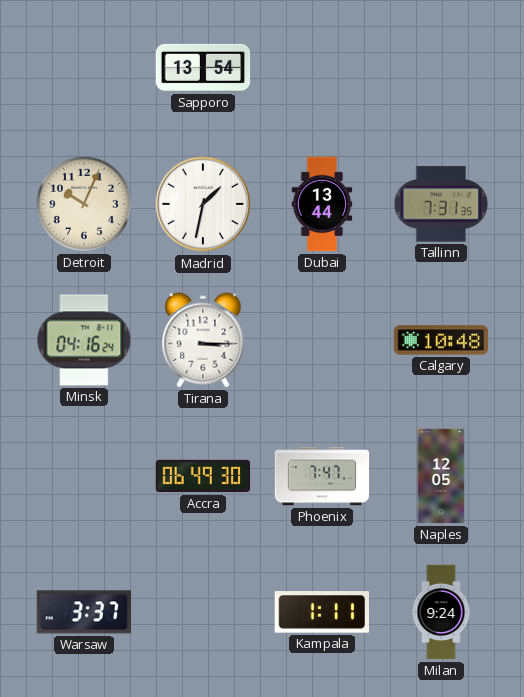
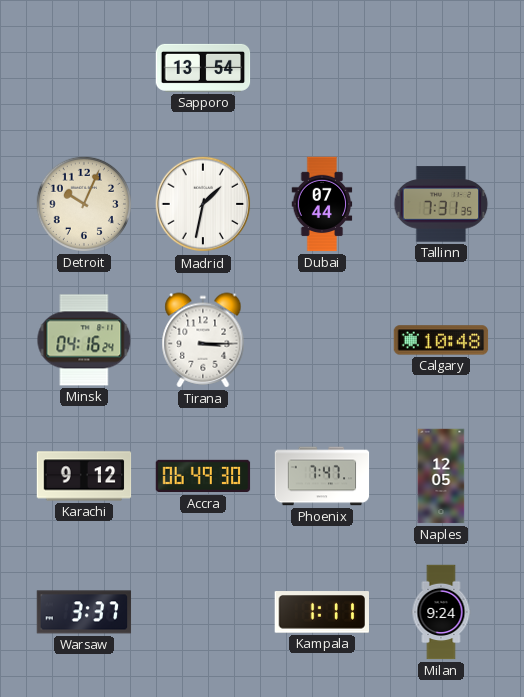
Dubai: 13:44 -> 07:44 (322, 204)
Karachi: none -> 9:12 (84, 476)
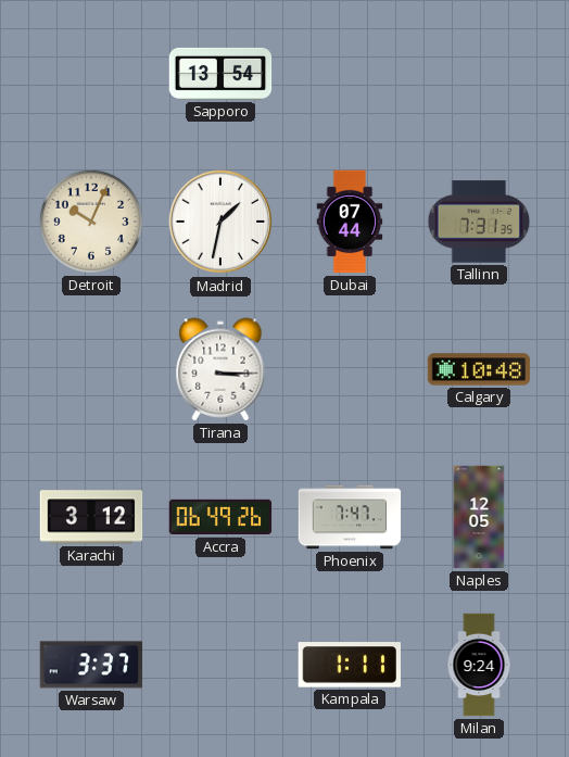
Minsk: 04:16 -> none (84, 340)
Karachi: 9:12 -> 3:12 (91, 517)
Accra: 06:49:30 -> 06:49:26 (220, 517)
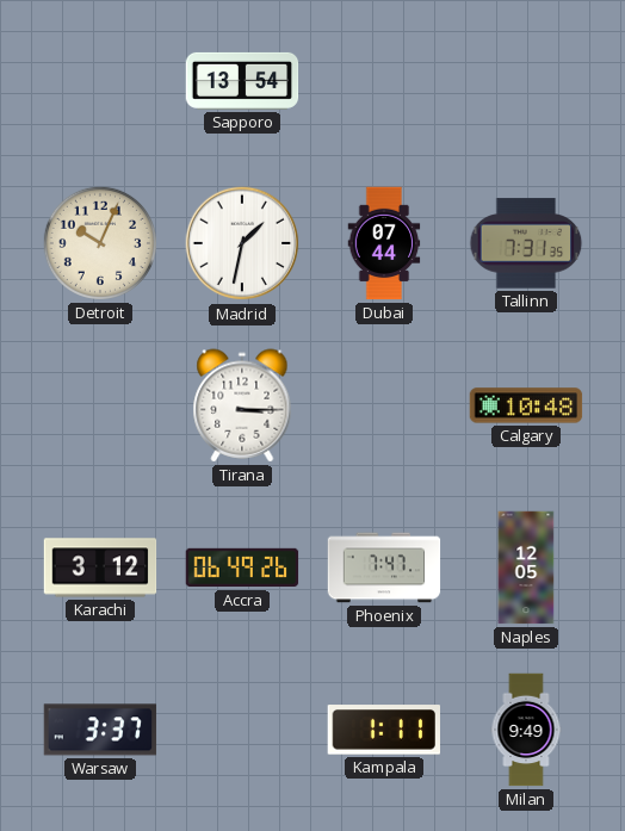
Milan: 9:24 -> 9:49 (526, 730)
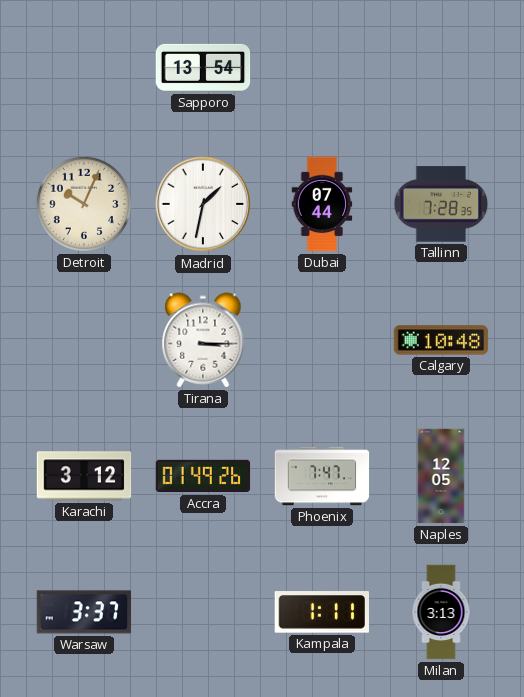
Tallinn: 7:31 -> 7:28 (441, 204)
Accra: 06:49 -> 01:49 (203, 476)
Milan: 9:49 -> 3:13 (441, 612)
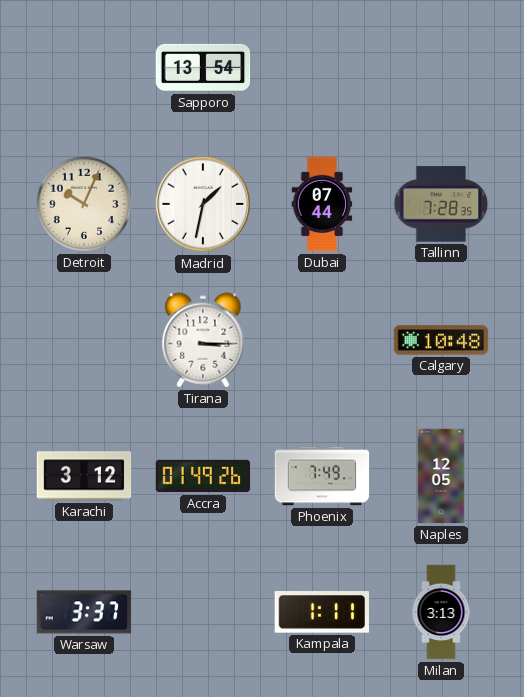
Phoenix: 7:47 -> 7:49 (322, 476)
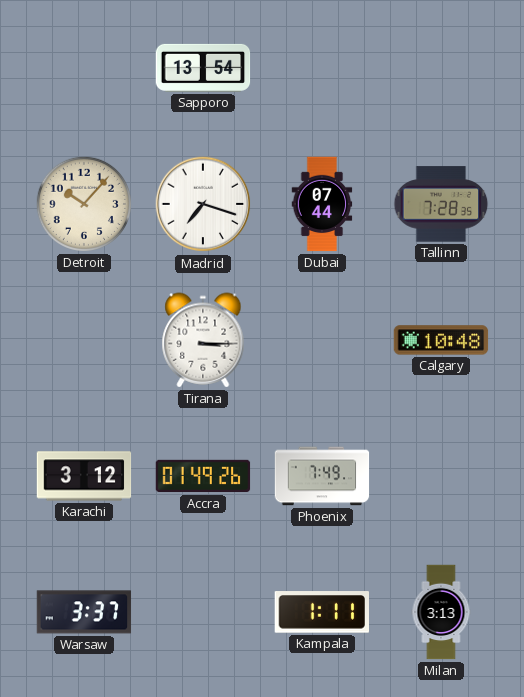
Detroit: 10:04 -> 10:07 (84, 204)
Madrid: 1:32 -> 7:18 (203, 204)
Naples: 12:05 -> none (441, 476)
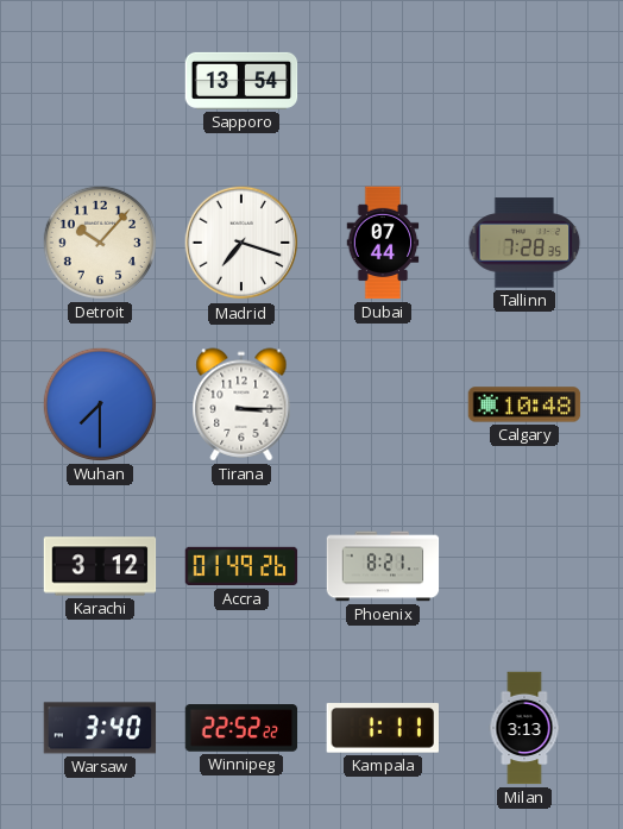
Wuhan: none -> 7:30 (100, 404)
Phoenix: 7:49 -> 8:21 (383, 566)
Warsaw: 3:37 -> 3:40 (100, 728)
Winnipeg: none -> 22:52 (241, 728)
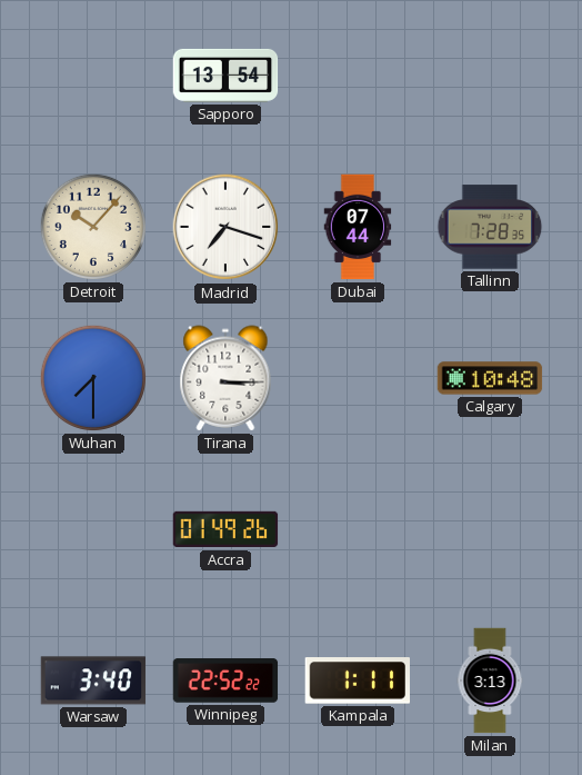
Karachi: 3:12 -> none (100, 566)
Phoenix: 8:21 -> none (383, 566)
